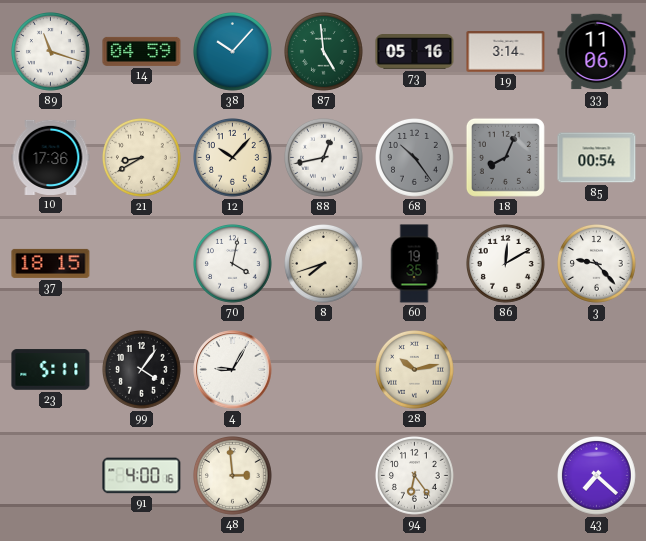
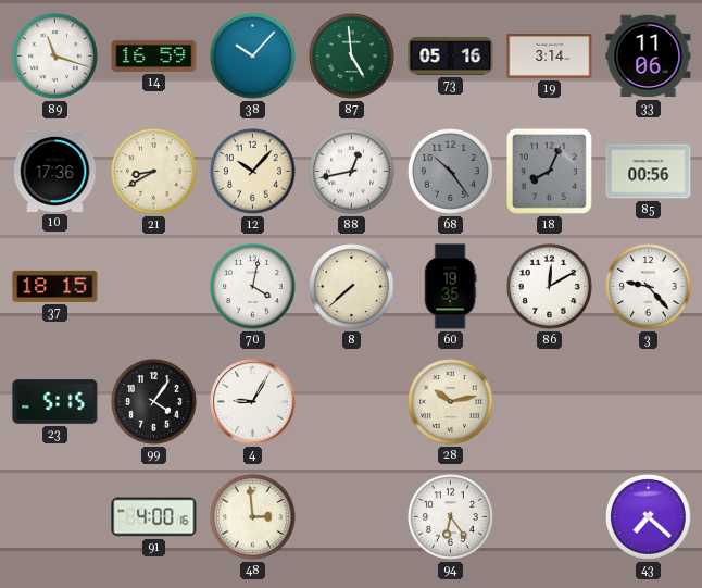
14: 04:59 -> 16:59 (154, 55)
85: 00:54 -> 00:56 (649, 172)
8: 7:42 -> 7:38 (352, 287)
23: 5:11 -> 5:15 (55, 402)
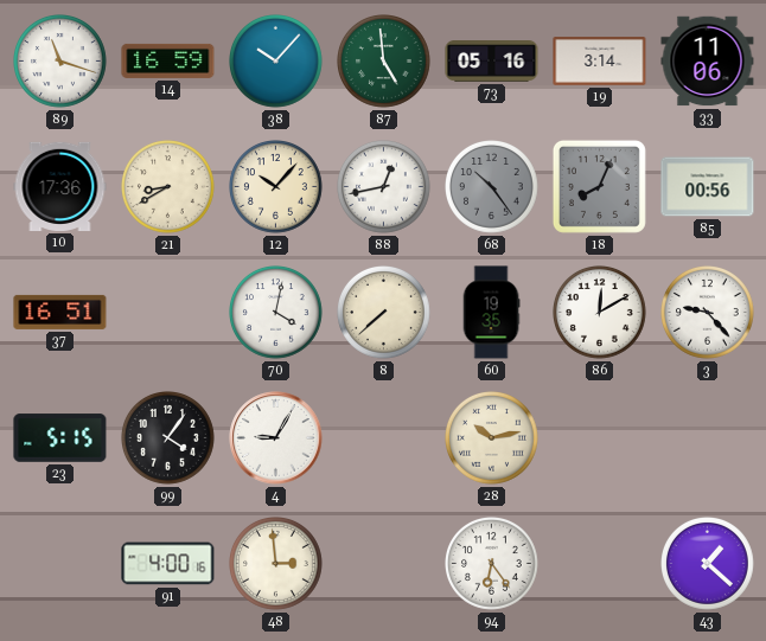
37: 18:15 -> 16:51 (60, 312)
43: 7:22 -> 1:22 (708, 564)
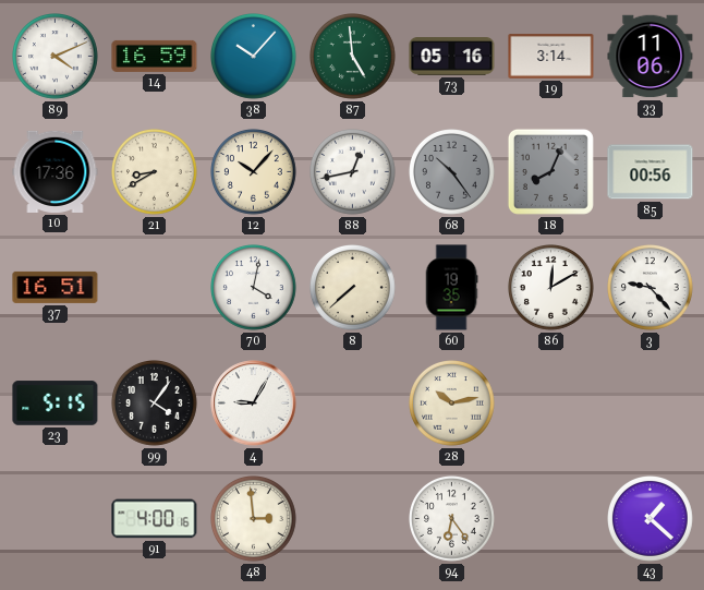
89: 11:18 -> 4:11 (56, 57)
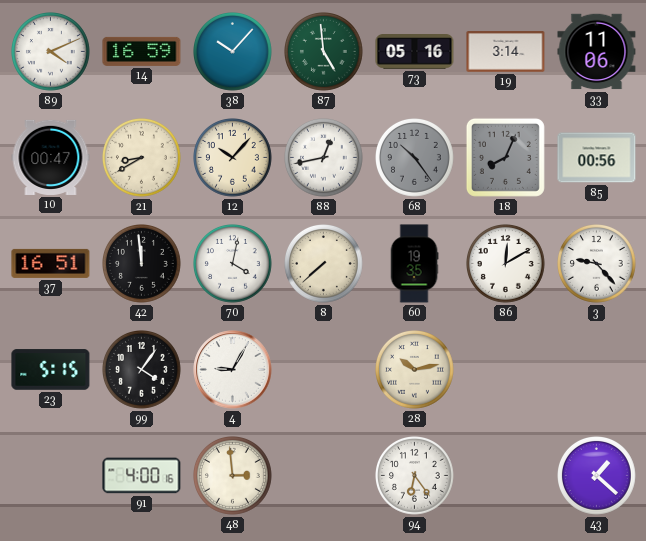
10: 17:36 -> 00:47 (51, 157)
42: none -> 11:59 (142, 264)
